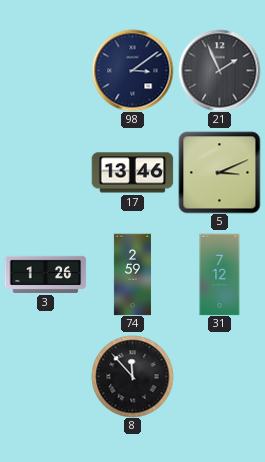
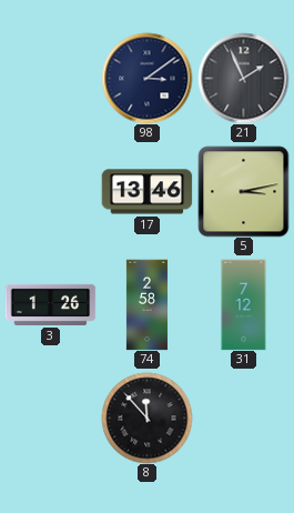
5: 3:11 -> 3:13 (243, 191)
74: 2:59 -> 2:58 (146, 304)
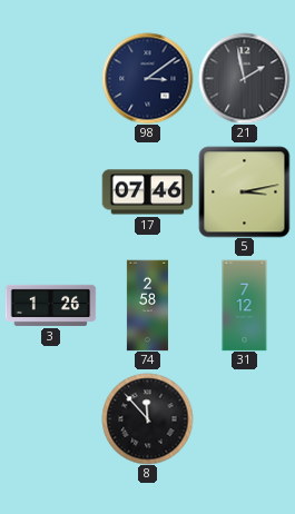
21: 1:56 -> 1:58 (244, 78)
17: 13:46 -> 07:46 (147, 192)
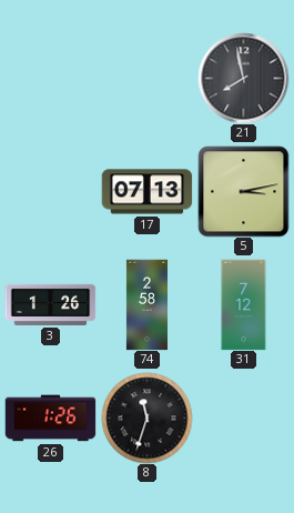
98: 3:09 -> none (147, 78)
21: 1:58 -> 7:58 (243, 78)
17: 07:46 -> 07:13 (146, 192)
26: none -> 1:26 (50, 419)
8: 11:53 -> 11:33 (146, 418)
